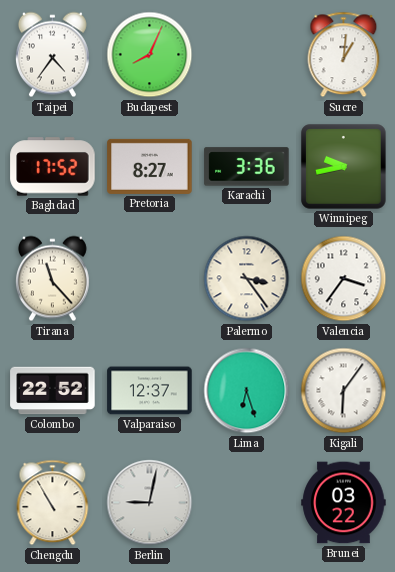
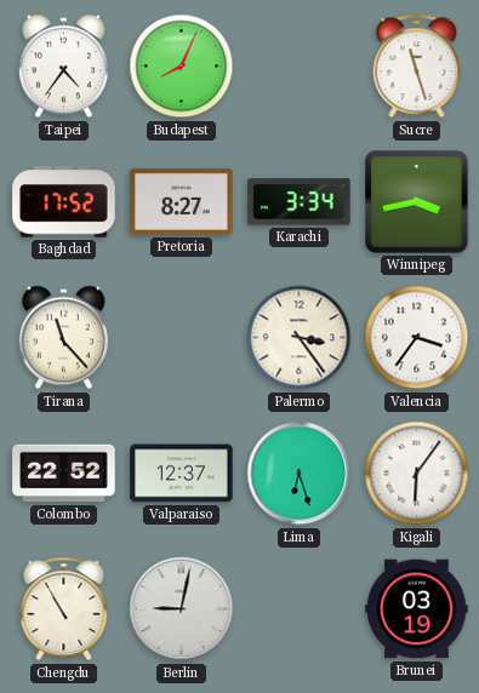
Sucre: 1:01 -> 11:27 (417, 67)
Karachi: 3:36 -> 3:34 (300, 202)
Winnipeg: 9:43 -> 3:43 (417, 202)
Brunei: 03:22 -> 03:19 (417, 609)
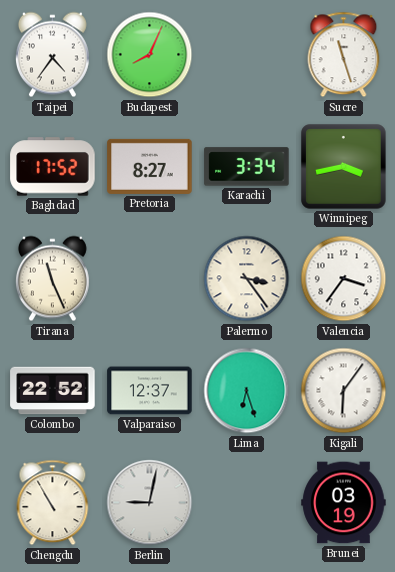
Tirana: 11:23 -> 11:26 (52, 279)
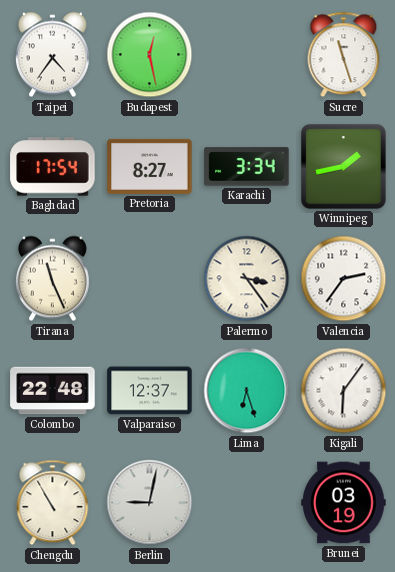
Budapest: 8:04 -> 12:28 (150, 55)
Baghdad: 17:52 -> 17:54 (53, 167)
Winnipeg: 3:43 -> 1:43 (344, 167)
Valencia: 3:36 -> 2:36 (344, 279)
Colombo: 22:52 -> 22:48 (53, 391)
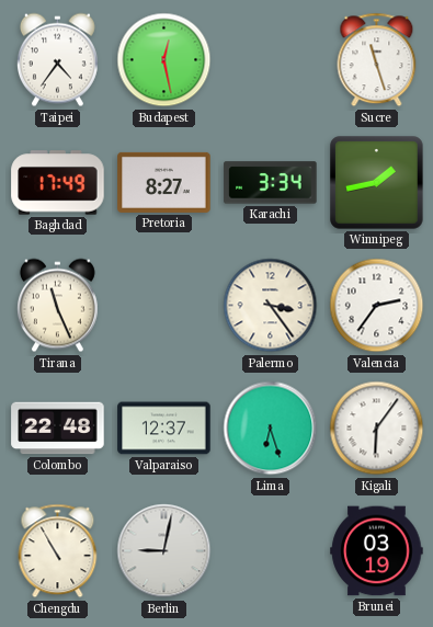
Baghdad: 17:54 -> 17:49 (58, 183)
